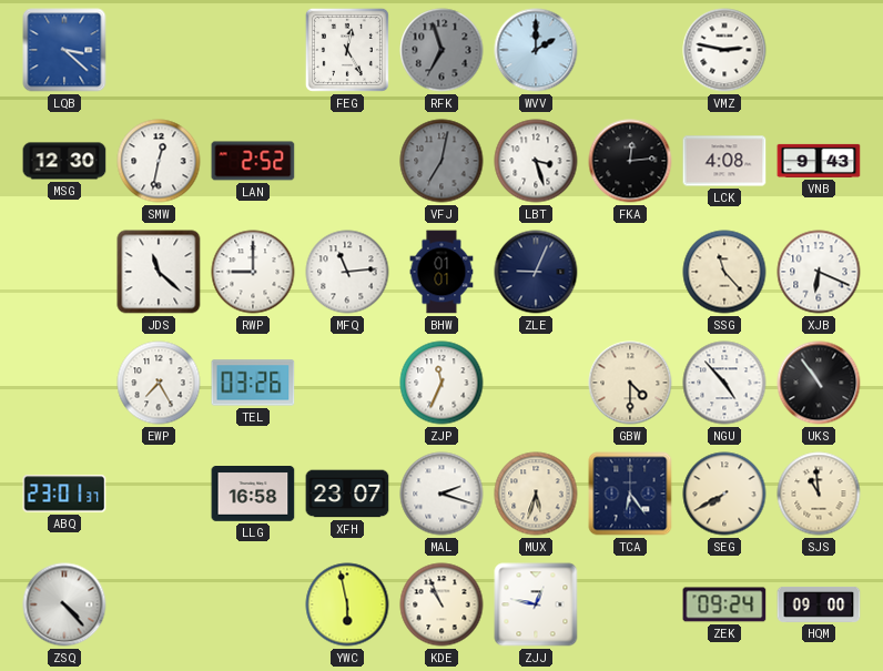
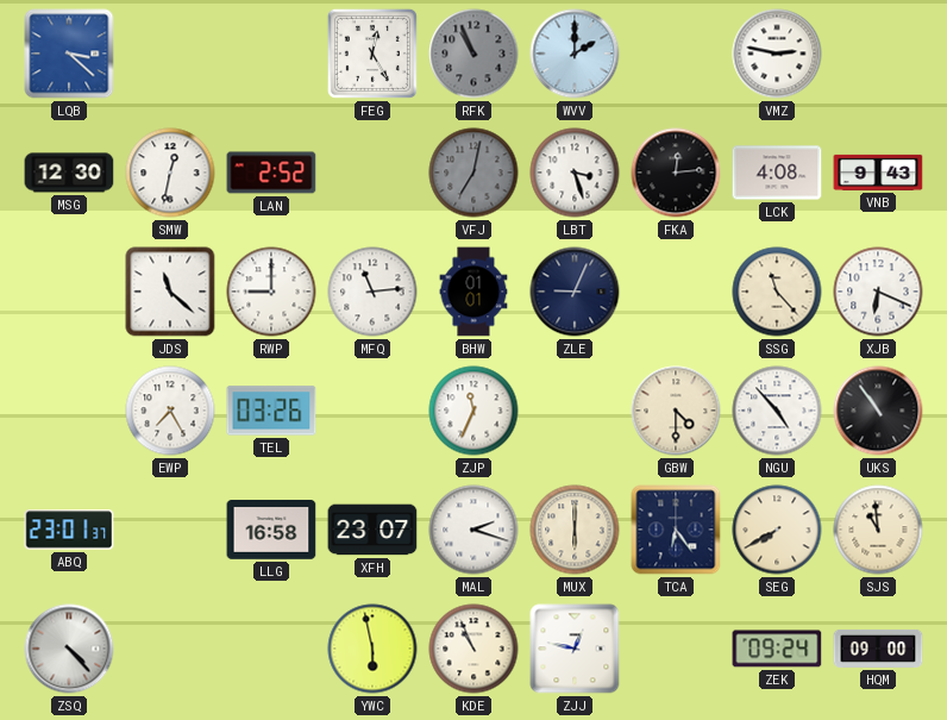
RFK: 6:57 -> 10:56 (473, 54)
MUX: 5:33 -> 6:00 (575, 530)
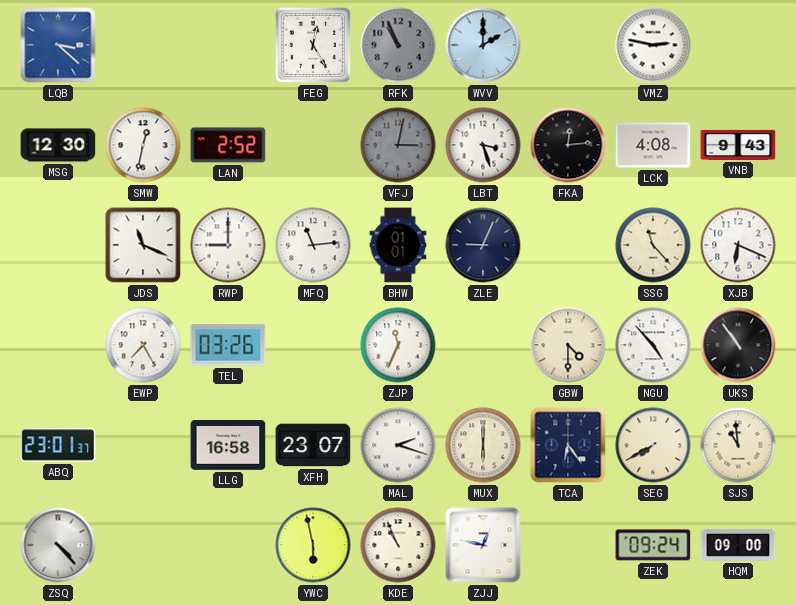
VFJ: 7:02 -> 3:02 (398, 145)
JDS: 11:22 -> 11:19 (143, 245)
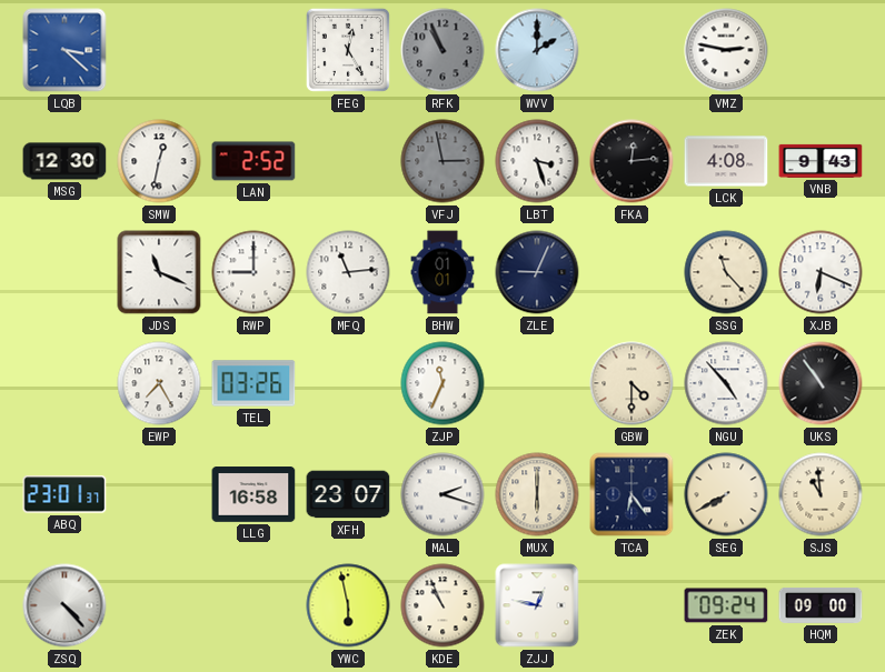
VFJ: 3:02 -> 2:58 (442, 161)
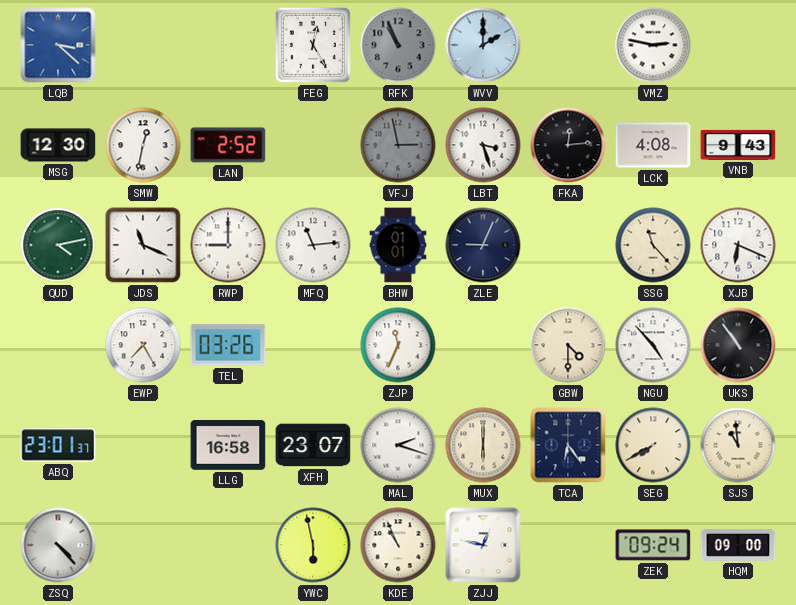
QUD: none -> 4:13 (58, 245)
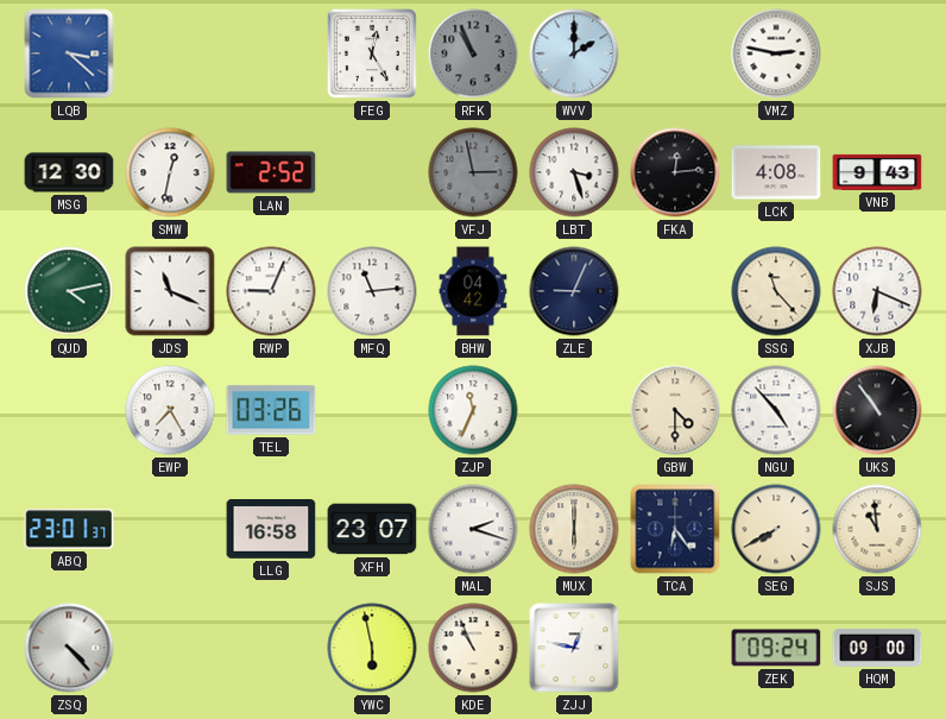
RWP: 9:00 -> 9:04 (271, 291)
BHW: 01:01 -> 04:42 (473, 291)
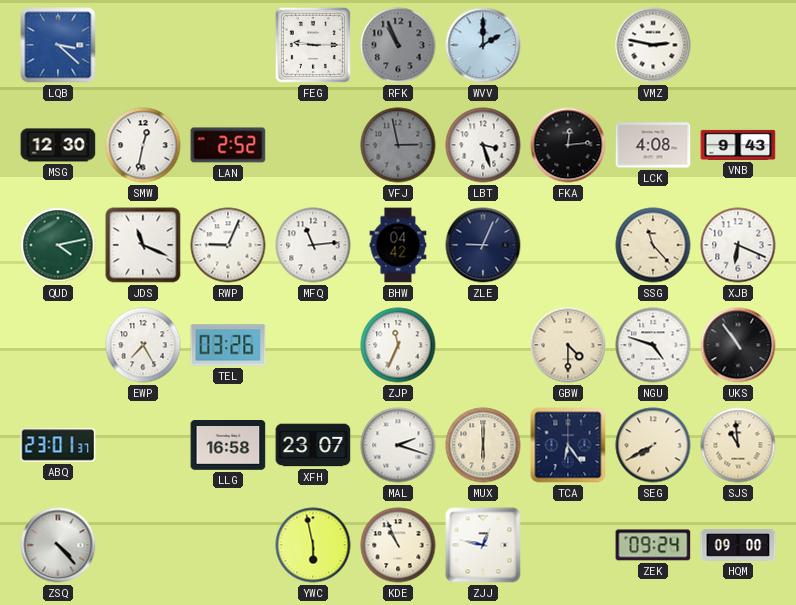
FEG: 12:25 -> 9:15 (313, 45)
NGU: 4:53 -> 4:48 (653, 345)
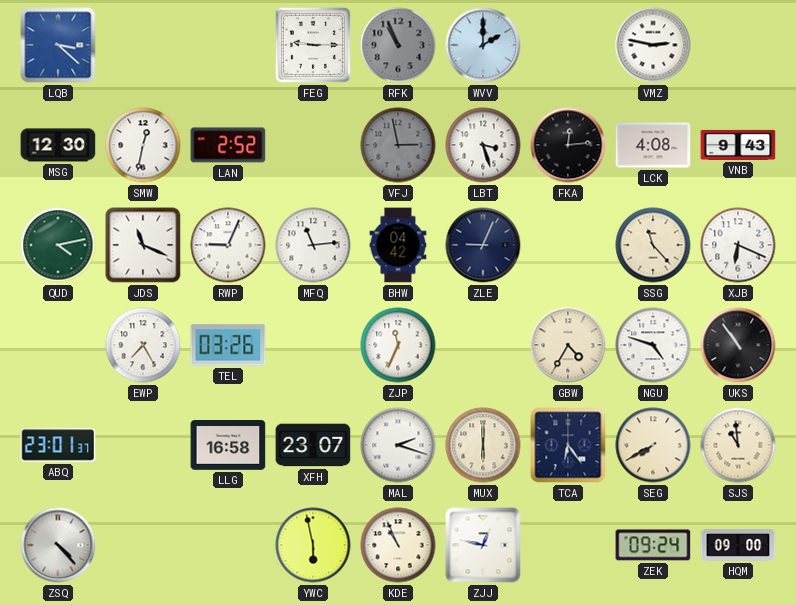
GBW: 4:30 -> 4:35 (568, 345)
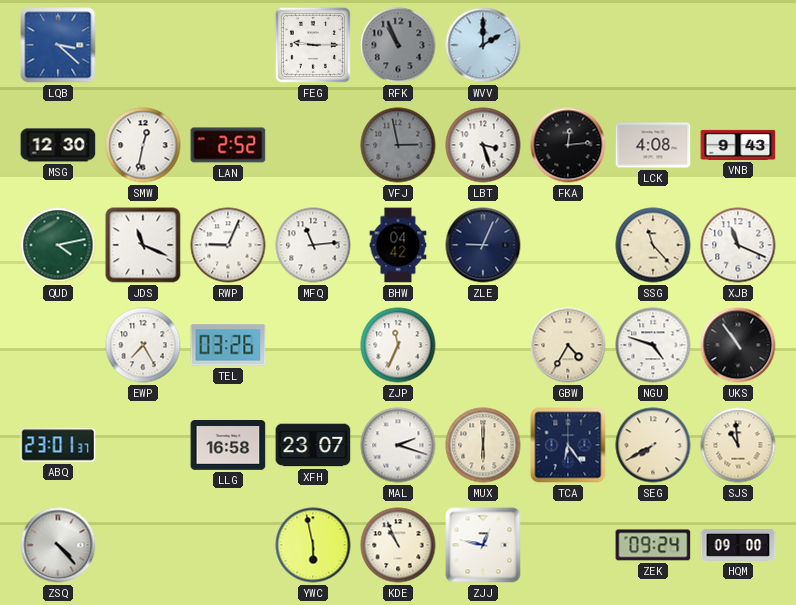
VMZ: 2:47 -> none (653, 45)
XJB: 6:19 -> 11:19 (738, 245)
